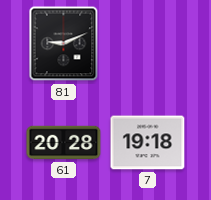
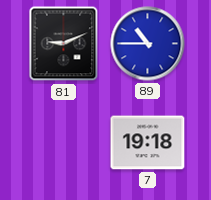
89: none -> 10:45 (148, 44)
61: 20:28 -> none (64, 143)
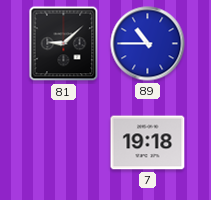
81: 9:11 -> 9:08 (64, 44)
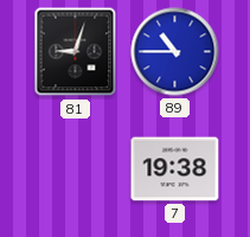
81: 9:08 -> 9:03 (76, 52)
7: 19:18 -> 19:38 (175, 169)
